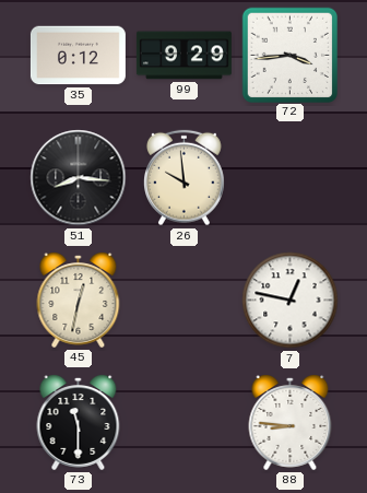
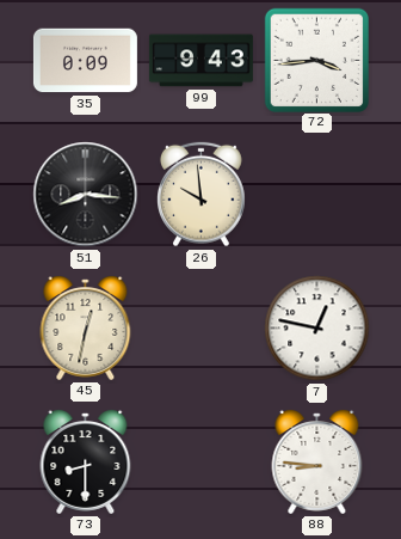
35: 0:12 -> 0:09 (85, 61)
99: 9:29 -> 9:43 (200, 61)
73: 11:30 -> 8:30 (86, 463)
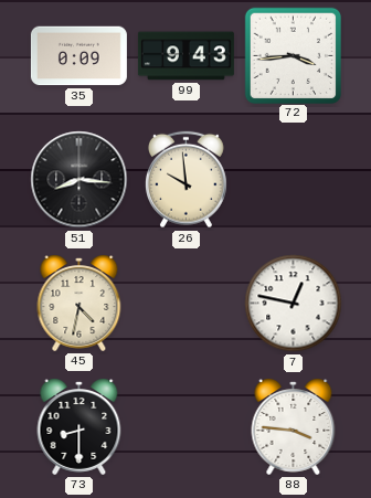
45: 12:32 -> 4:32 (79, 304)
88: 8:46 -> 3:46 (294, 427)
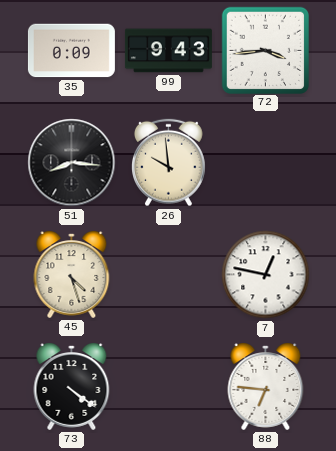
45: 4:32 -> 4:27 (72, 275)
73: 8:30 -> 4:21 (72, 387)
88: 3:46 -> 6:46 (266, 387)
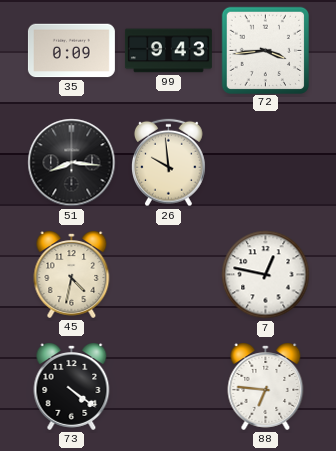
45: 4:27 -> 4:32 (72, 275)
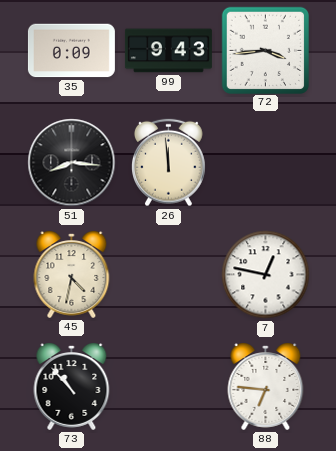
26: 9:59 -> 11:59 (169, 163)
73: 4:21 -> 10:53 (72, 387)
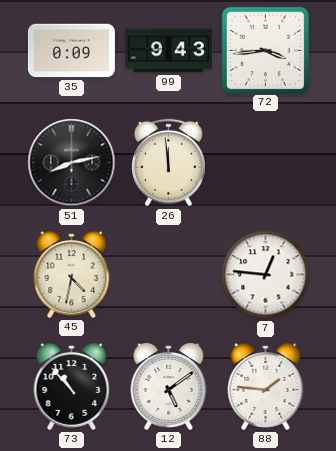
51: 8:16 -> 8:13 (72, 163)
7: 12:47 -> 12:46 (266, 275)
12: none -> 5:09 (169, 387)
88: 6:46 -> 1:46 (266, 387)
